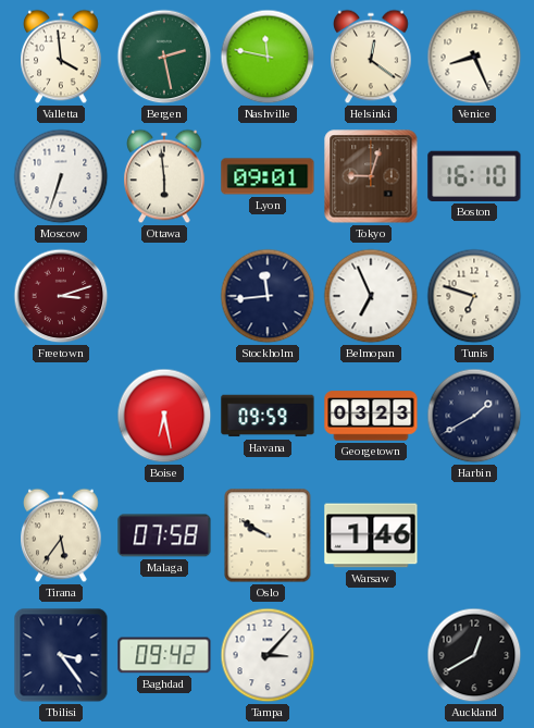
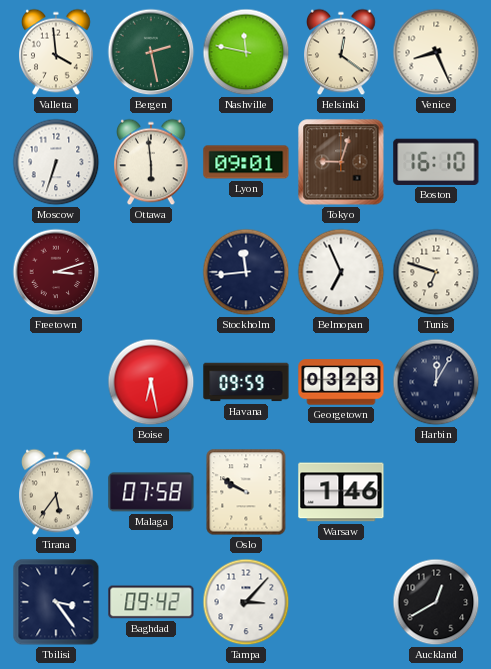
Harbin: 1:40 -> 12:05 (436, 382)
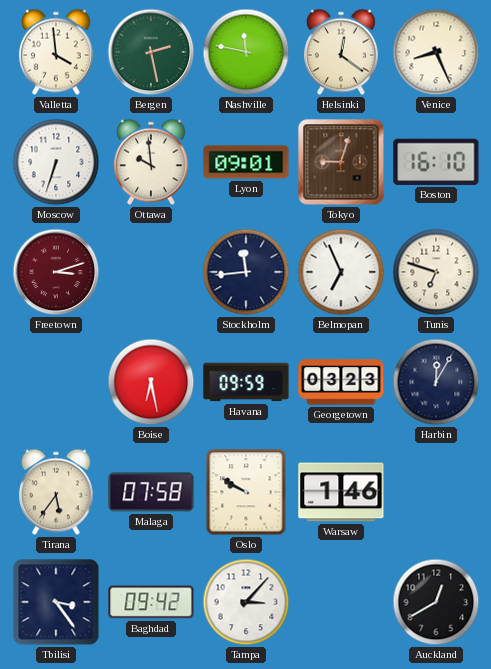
Ottawa: 5:59 -> 9:59 (152, 162)
